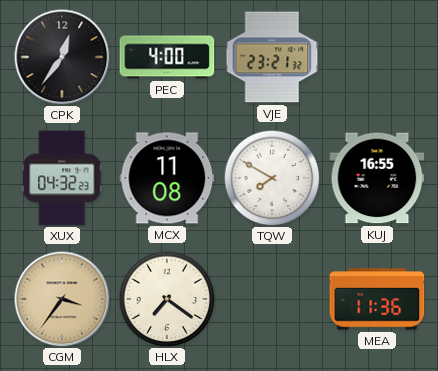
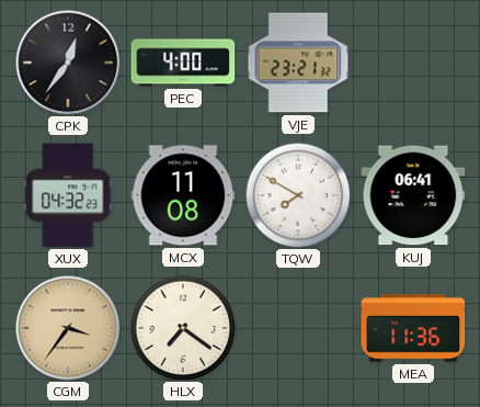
KUJ: 16:55 -> 06:41 (413, 195)
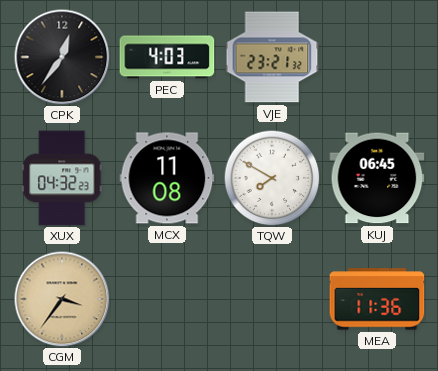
PEC: 4:00 -> 4:03 (167, 57)
KUJ: 06:41 -> 06:45 (377, 178)
HLX: 7:21 -> none (183, 328)
